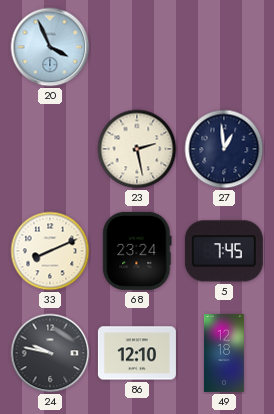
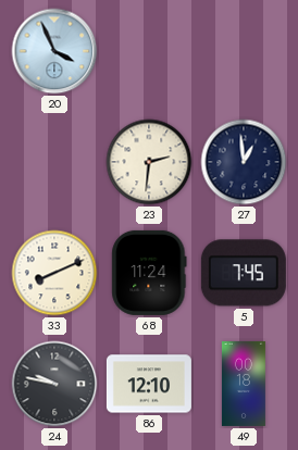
23: 2:28 -> 2:31 (149, 162)
68: 23:24 -> 11:24 (149, 273)
49: 12:18 -> 00:18 (244, 384)
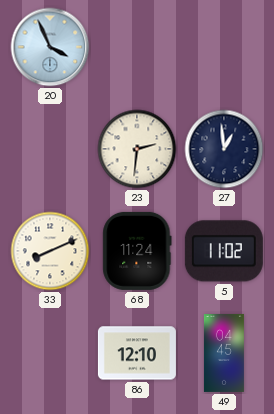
5: 7:45 -> 11:02 (224, 251)
24: 9:47 -> none (54, 384)
49: 00:18 -> 04:45 (224, 353)
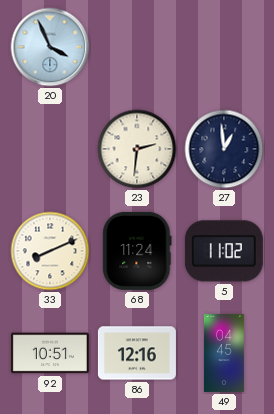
92: none -> 10:51 (50, 353)
86: 12:10 -> 12:16 (137, 353)
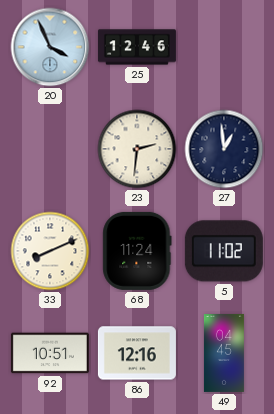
25: none -> 12:46 (137, 47)
